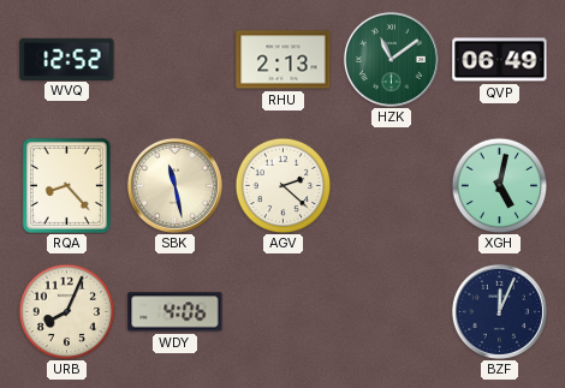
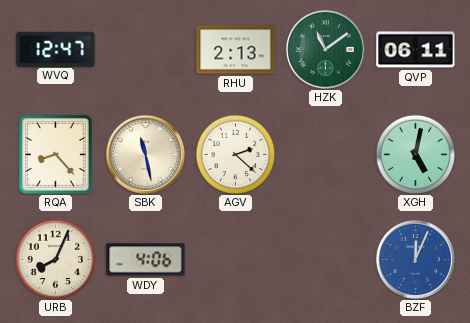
WVQ: 12:52 -> 12:47 (56, 49)
QVP: 06:49 -> 06:11 (416, 50)
BZF dial: navy -> blue (415, 259)
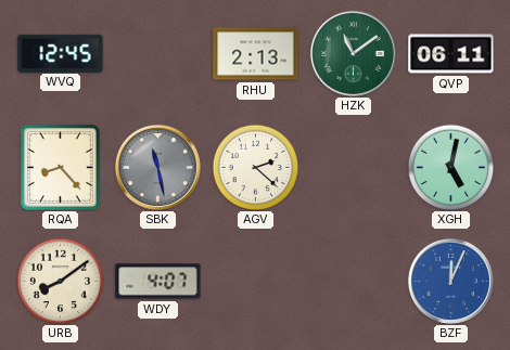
WVQ: 12:47 -> 12:45 (61, 53)
SBK dial: cream -> grey (157, 167)
URB: 8:04 -> 8:09 (60, 281)
WDY: 4:06 -> 4:07 (158, 282)
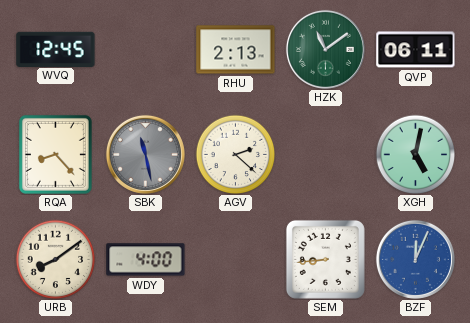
WDY: 4:07 -> 4:00 (146, 260)
SEM: none -> 8:44 (325, 259)
